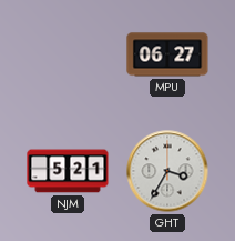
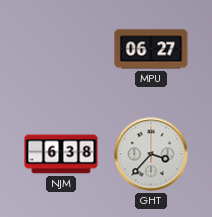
NJM: 5:21 -> 6:38 (61, 154)
GHT: 3:35 -> 3:37 (151, 154)
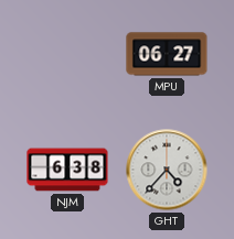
GHT: 3:37 -> 4:37 (167, 170)
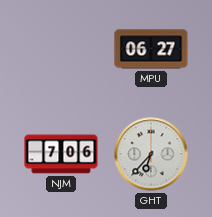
NJM: 6:38 -> 7:06 (61, 154)
GHT: 4:37 -> 6:37 (151, 154)
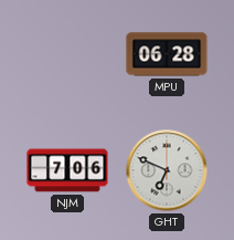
MPU: 06:27 -> 06:28 (167, 54)
GHT: 6:37 -> 6:49 (167, 170)
